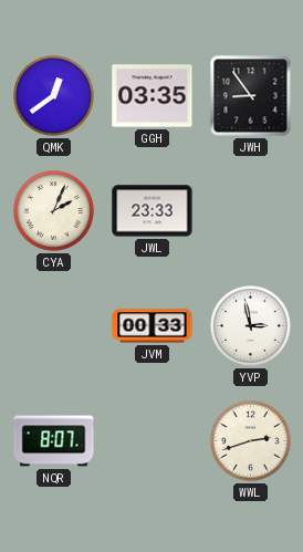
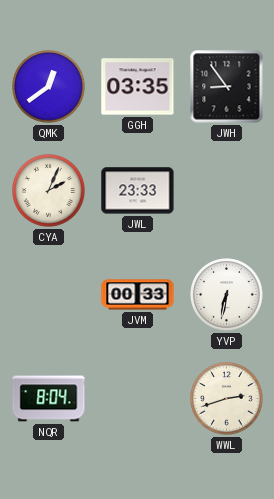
YVP: 2:58 -> 6:32 (227, 295)
NQR: 8:07 -> 8:04 (49, 399)
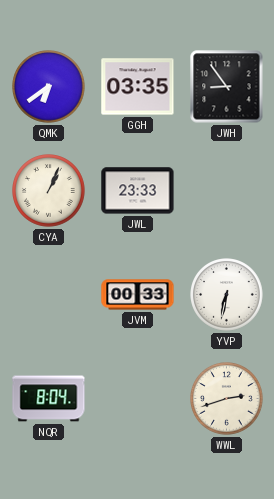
QMK: 12:39 -> 6:39 (49, 87)
CYA: 2:04 -> 1:04 (49, 191)
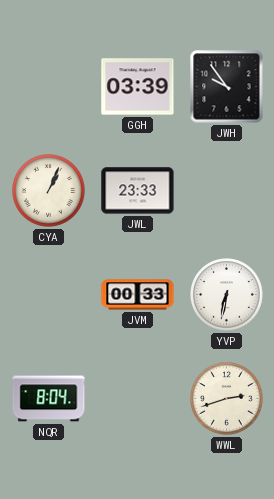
QMK: 6:39 -> none (49, 87)
GGH: 03:35 -> 03:39 (138, 87)
JWH: 8:54 -> 9:54 (227, 87)
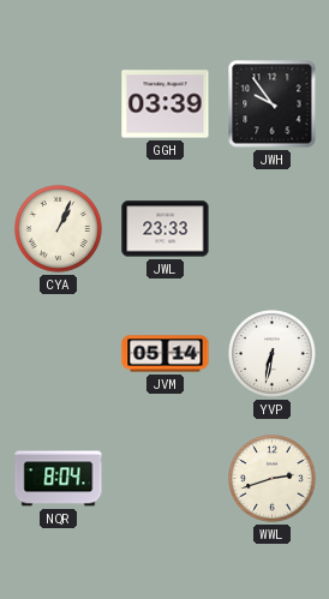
JVM: 00:33 -> 05:14 (166, 354)
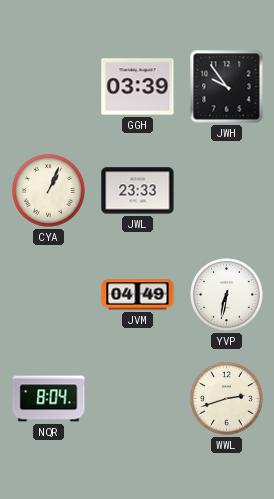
JVM: 05:14 -> 04:49 (138, 295)
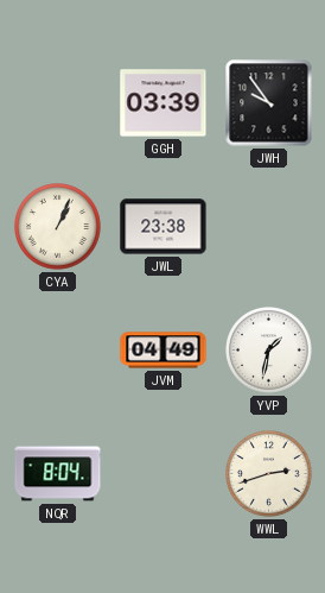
JWL: 23:33 -> 23:38 (164, 227)
YVP: 6:32 -> 1:32 (269, 351)
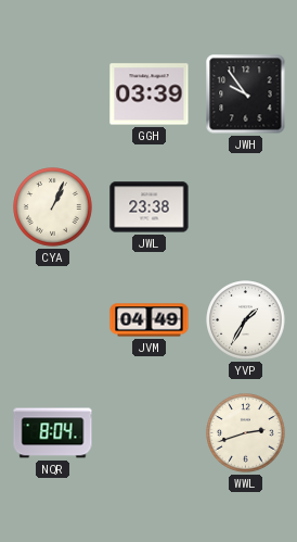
YVP: 1:32 -> 1:35 (246, 320)
